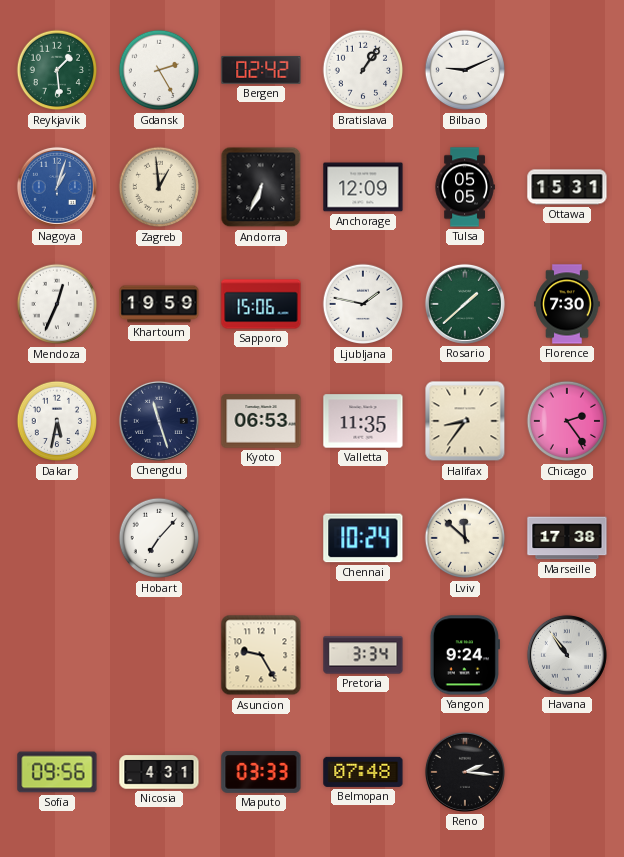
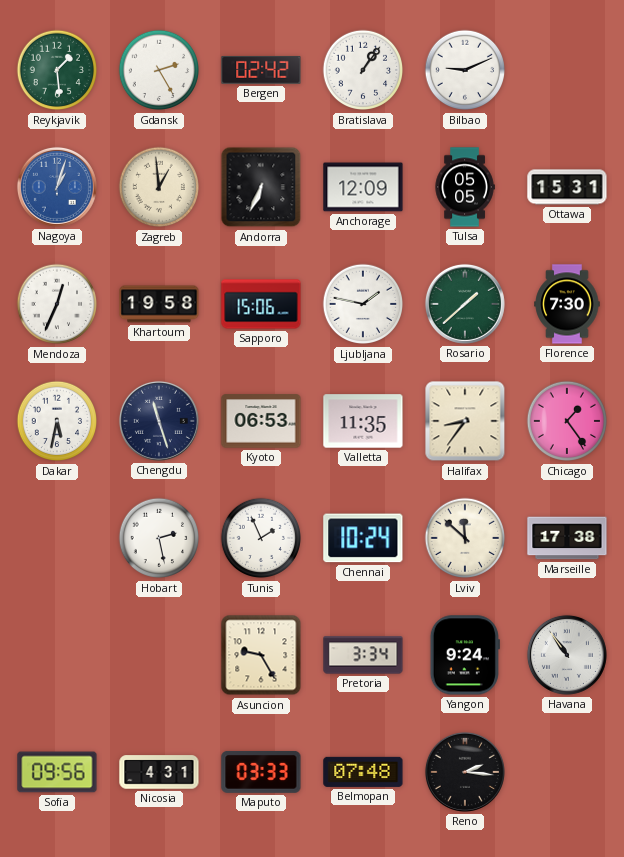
Khartoum: 19:59 -> 19:58 (159, 304)
Chicago: 2:24 -> 1:24 (567, 421)
Hobart: 7:07 -> 2:28 (159, 538)
Tunis: none -> 1:56 (261, 538)
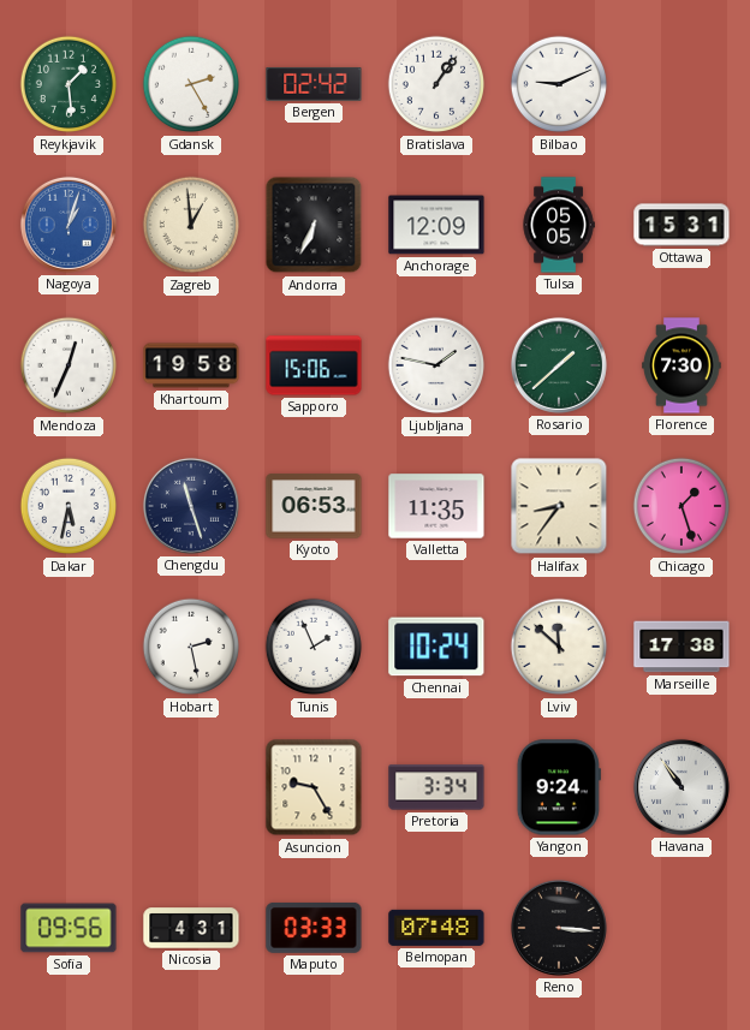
Chicago: 1:24 -> 1:27 (681, 506)
Reno: 2:16 -> 3:16 (559, 928)
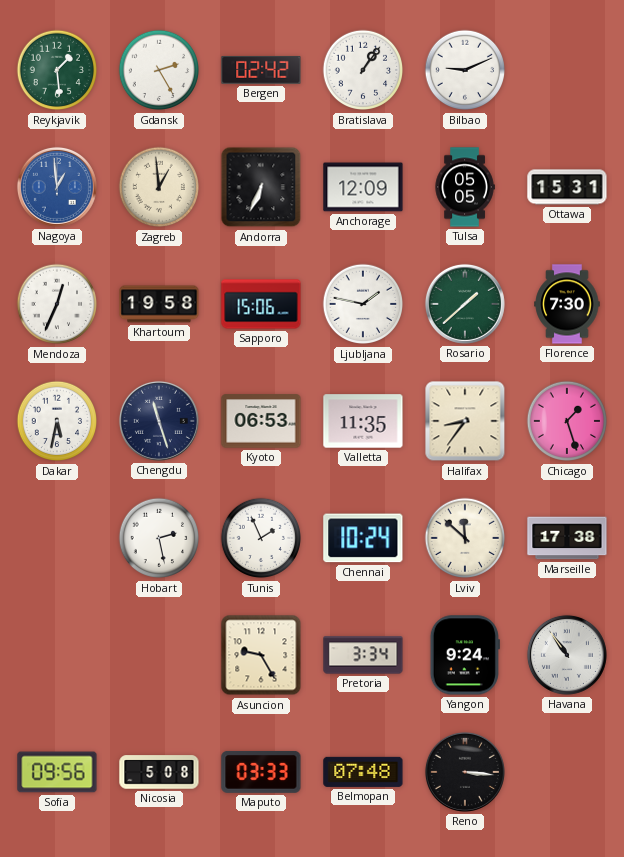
Nagoya: 1:03 -> 12:59 (57, 187)
Nicosia: 4:31 -> 5:08 (159, 772)
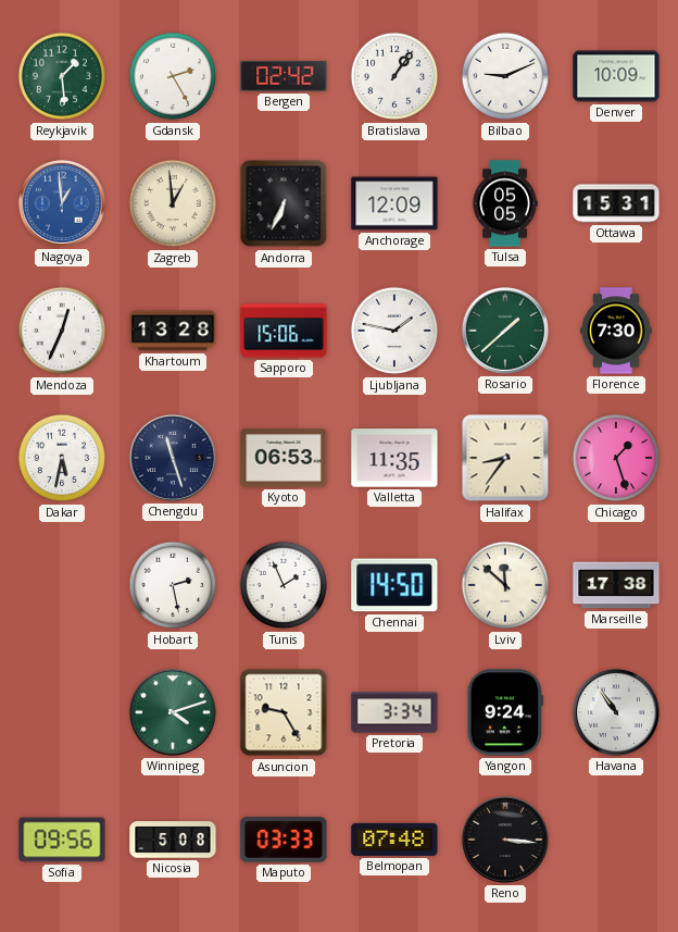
Denver: none -> 10:09 (616, 76)
Khartoum: 19:58 -> 13:28 (173, 331)
Chennai: 10:24 -> 14:50 (394, 585)
Winnipeg: none -> 4:12 (173, 712)
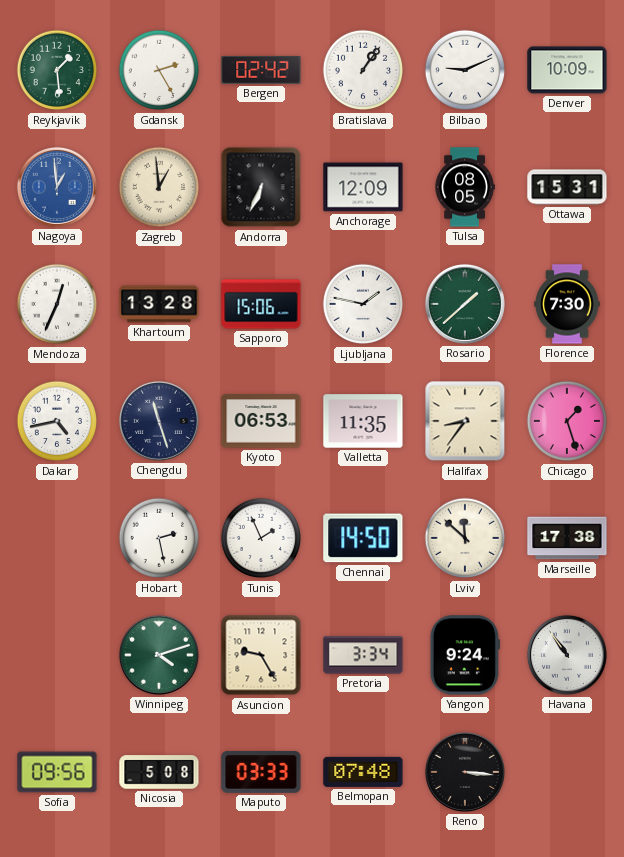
Tulsa: 05:05 -> 08:05 (465, 187)
Dakar: 5:32 -> 4:43 (57, 421)
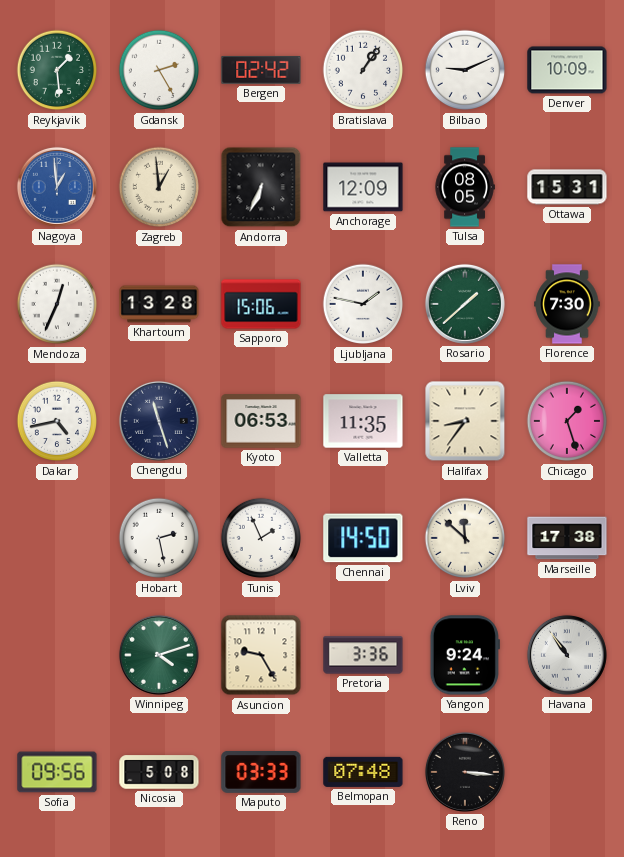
Pretoria: 3:34 -> 3:36 (363, 655)
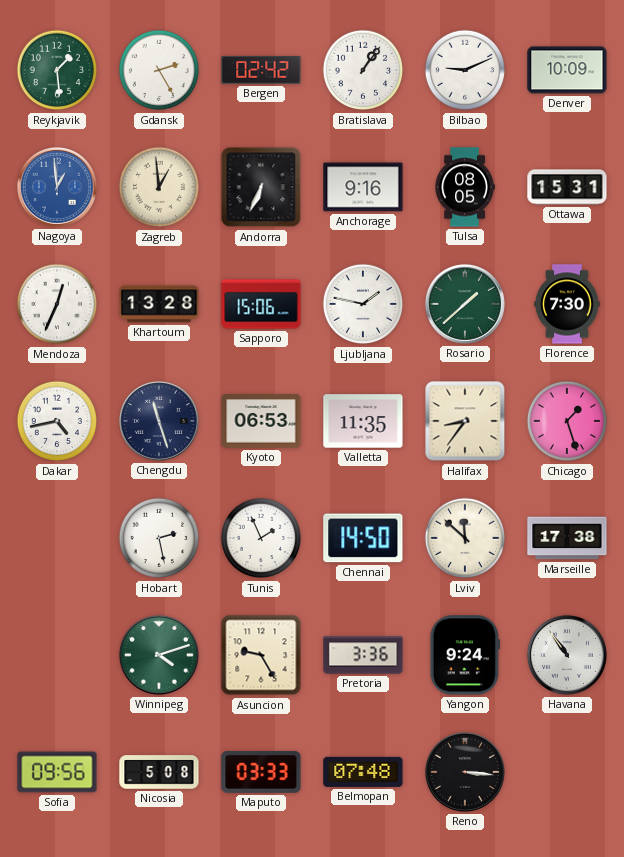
Anchorage: 12:09 -> 9:16 (363, 187)
